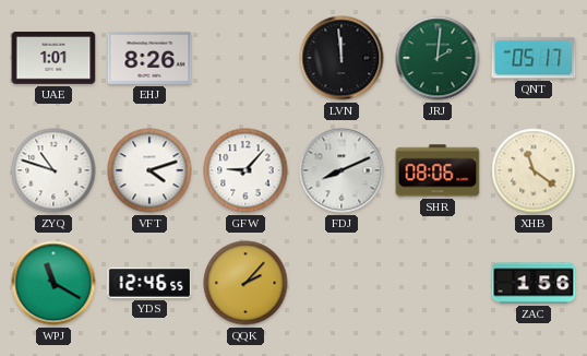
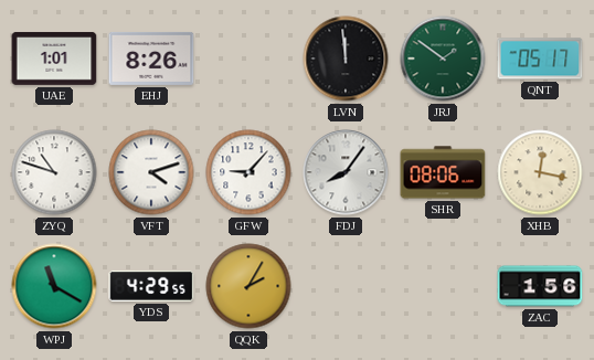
JRJ: 2:01 -> 1:51 (443, 59)
FDJ: 8:11 -> 8:06 (346, 172)
XHB: 11:21 -> 12:17 (540, 172)
YDS: 12:46 -> 4:29 (151, 286)
QQK: 2:07 -> 2:05 (248, 286)
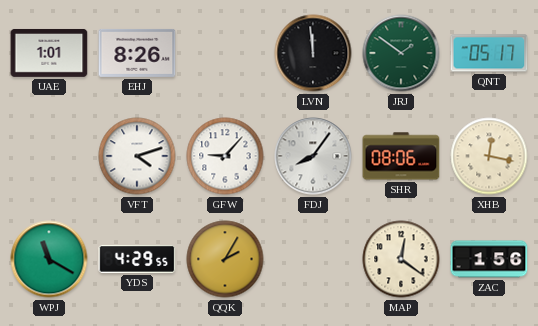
ZYQ: 10:48 -> none (54, 172)
MAP: none -> 12:21 (401, 259)
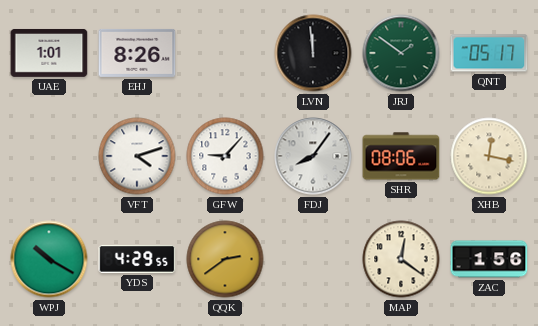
WPJ: 11:20 -> 10:20 (49, 259)
QQK: 2:05 -> 2:39 (225, 259)
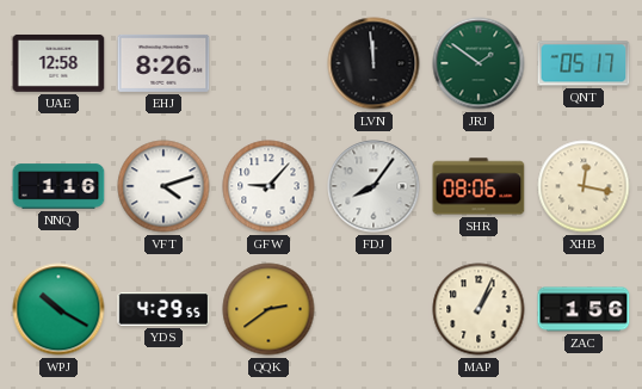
UAE: 1:01 -> 12:58 (58, 63)
NNQ: none -> 1:16 (58, 186)
MAP: 12:21 -> 1:04 (479, 309)
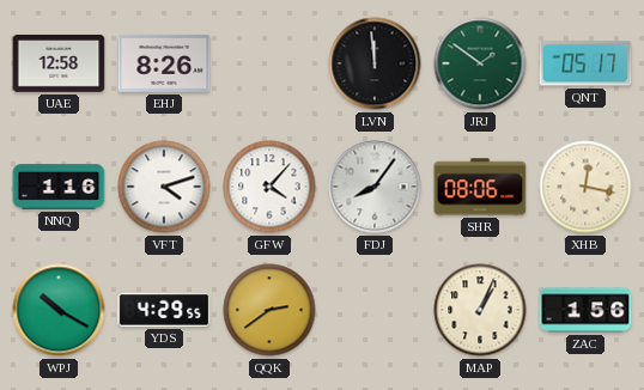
GFW: 9:07 -> 4:07 (269, 187)
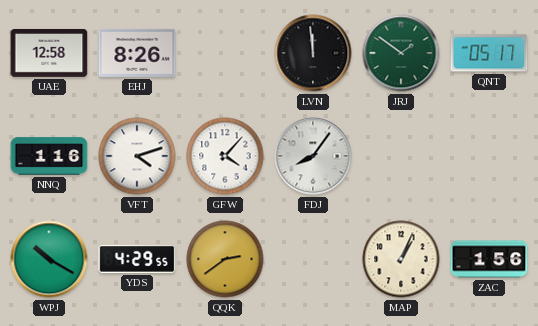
SHR: 08:06 -> none (480, 187)
XHB: 12:17 -> none (585, 187)
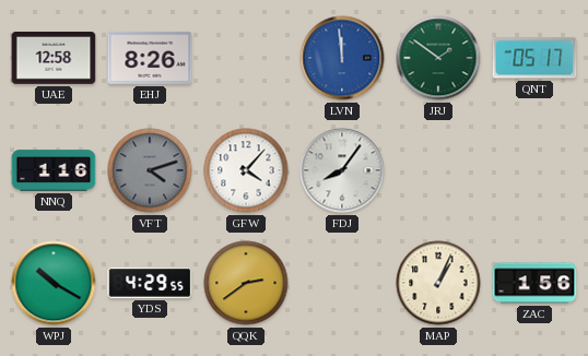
LVN dial: black -> blue (342, 58)
VFT dial: white -> grey (150, 170)
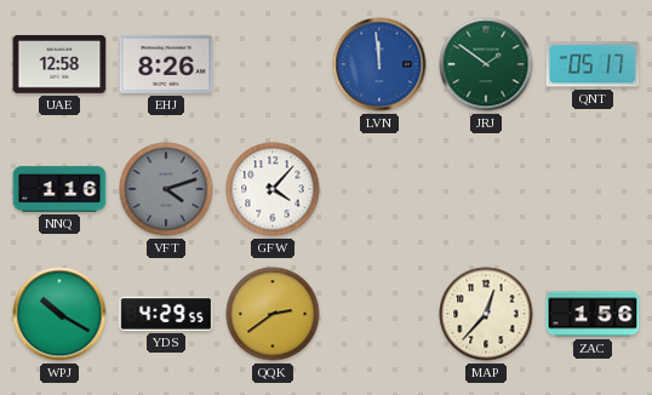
FDJ: 8:06 -> none (342, 170)
MAP: 1:04 -> 12:37 (486, 314)
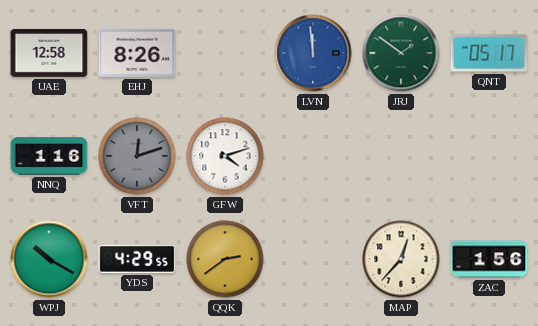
VFT: 4:12 -> 12:12 (137, 156)
GFW: 4:07 -> 4:12 (225, 156)
